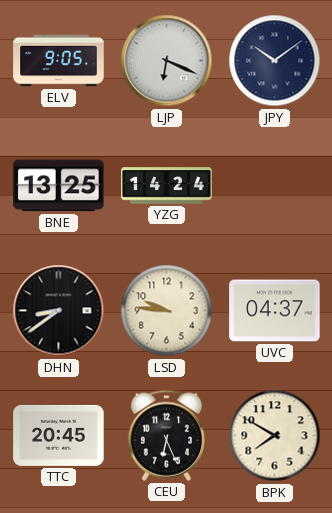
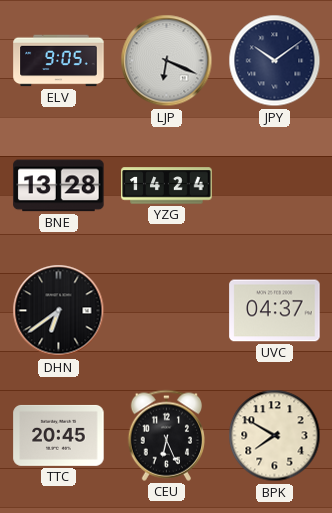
BNE: 13:25 -> 13:28 (59, 186)
DHN: 8:39 -> 6:39 (59, 311)
LSD: 9:46 -> none (167, 311)
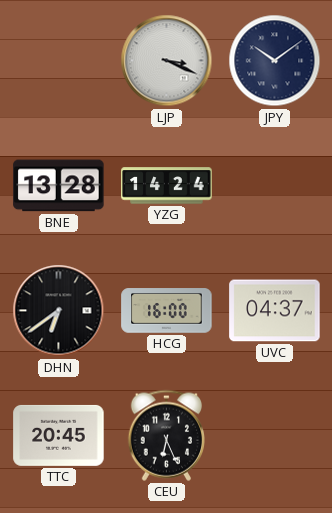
ELV: 9:05 -> none (59, 61)
LJP: 6:19 -> 3:19 (167, 61)
HCG: none -> 16:00 (167, 311)
BPK: 7:50 -> none (275, 436)
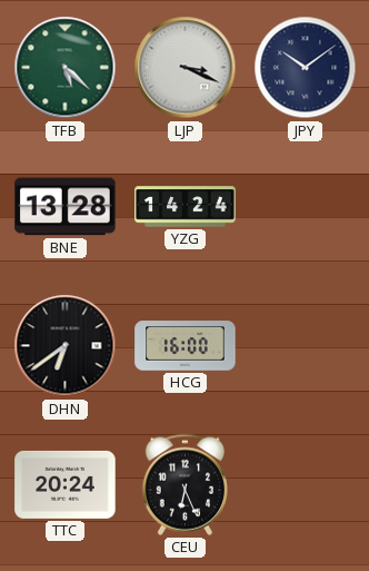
TFB: none -> 5:22 (66, 68)
UVC: 04:37 -> none (275, 311)
TTC: 20:45 -> 20:24 (66, 484)
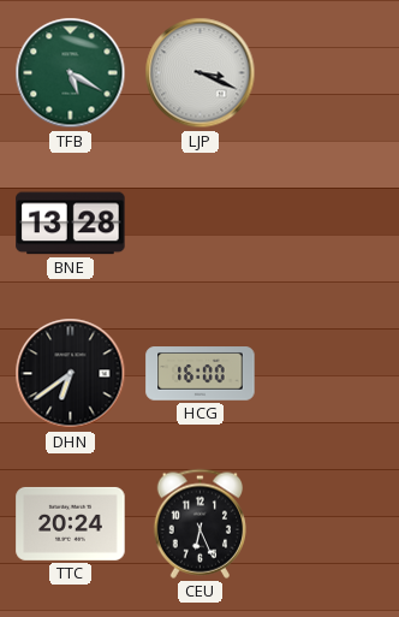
TFB: 5:22 -> 5:20 (71, 73)
JPY: 10:09 -> none (306, 68)
YZG: 14:24 -> none (186, 207)
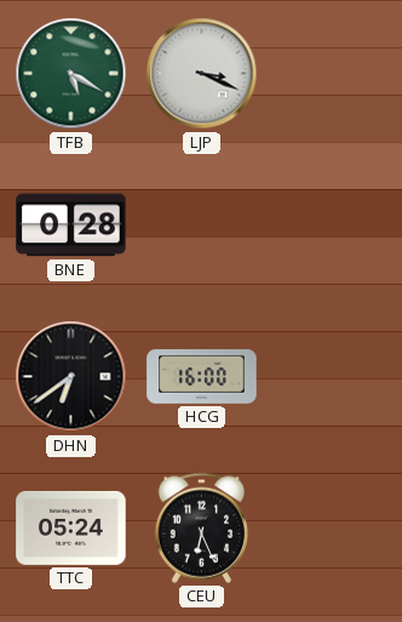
BNE: 13:28 -> 0:28 (71, 226)
TTC: 20:24 -> 05:24 (71, 527)
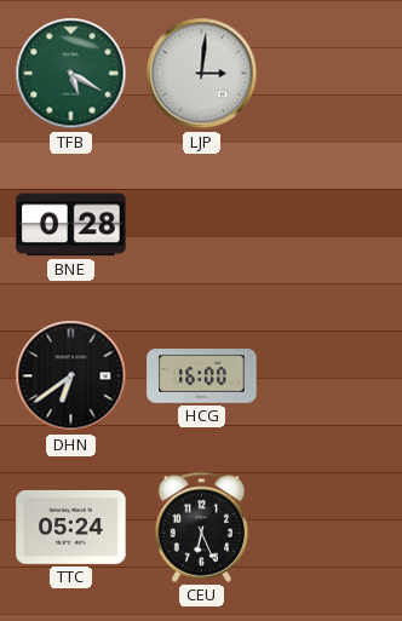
LJP: 3:19 -> 3:01 (202, 74)
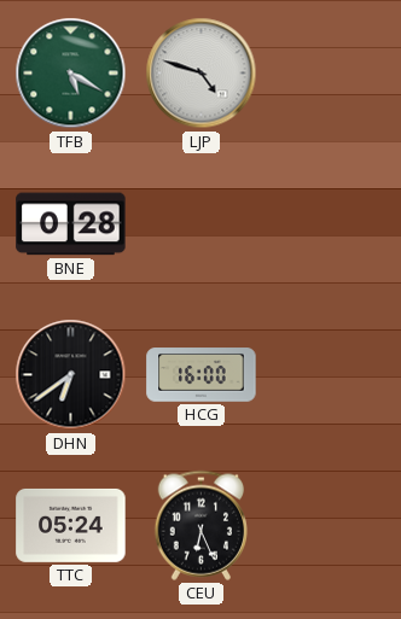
LJP: 3:01 -> 4:48 (202, 74)
